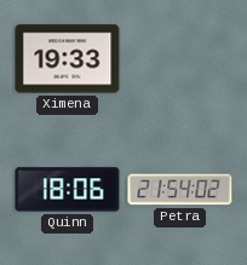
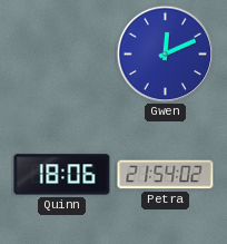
Ximena: 19:33 -> none (68, 59)
Gwen: none -> 12:11 (165, 53)
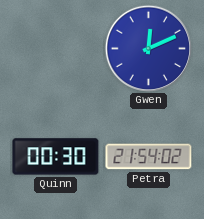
Quinn: 18:06 -> 00:30 (56, 157)
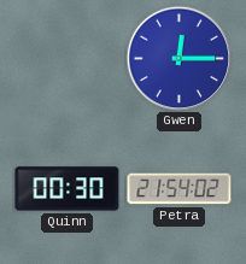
Gwen: 12:11 -> 12:15 (178, 58)
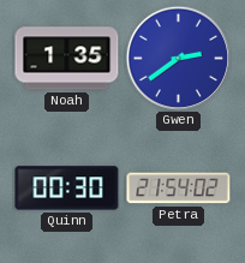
Noah: none -> 1:35 (67, 59)
Gwen: 12:15 -> 2:39 (178, 58)
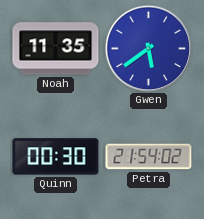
Noah: 1:35 -> 11:35 (56, 49)
Gwen: 2:39 -> 5:39 (148, 48)
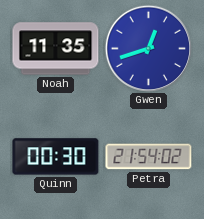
Gwen: 5:39 -> 12:42 (148, 48)
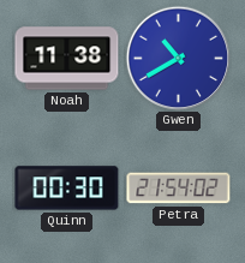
Noah: 11:35 -> 11:38 (67, 59)
Gwen: 12:42 -> 10:40 (178, 58)
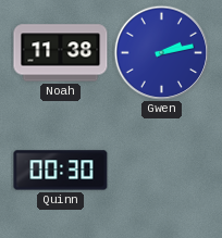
Gwen: 10:40 -> 2:13 (161, 52)
Petra: 21:54 -> none (179, 189)
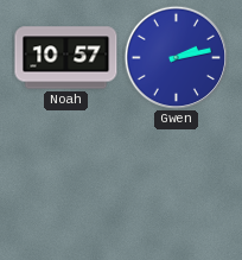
Noah: 11:38 -> 10:57 (66, 58)
Quinn: 00:30 -> none (61, 171)
